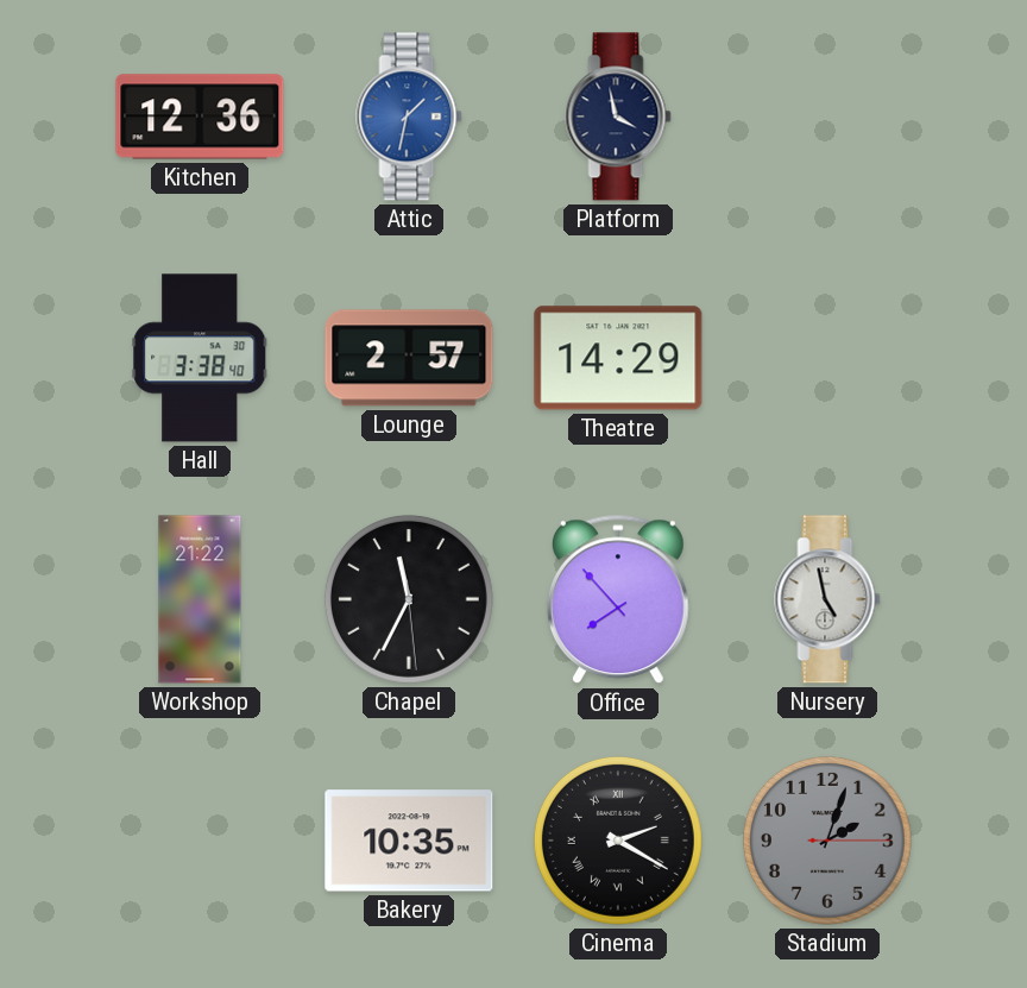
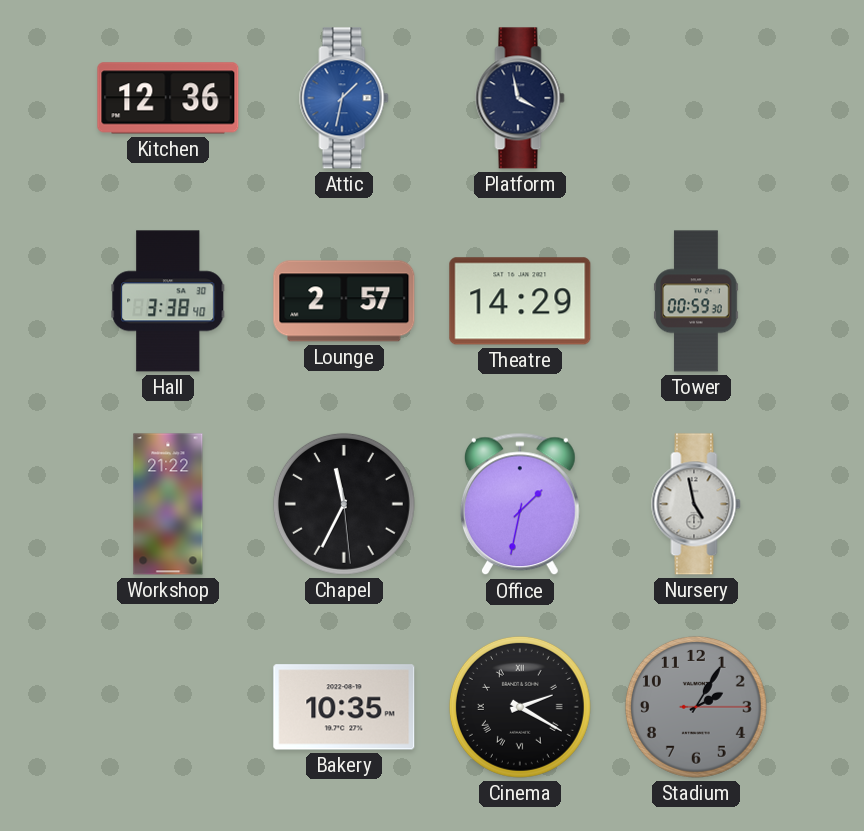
Tower: none -> 00:59 (696, 301)
Office: 7:53 -> 1:32 (520, 504)
Stadium: 2:03 -> 2:05 (696, 707)
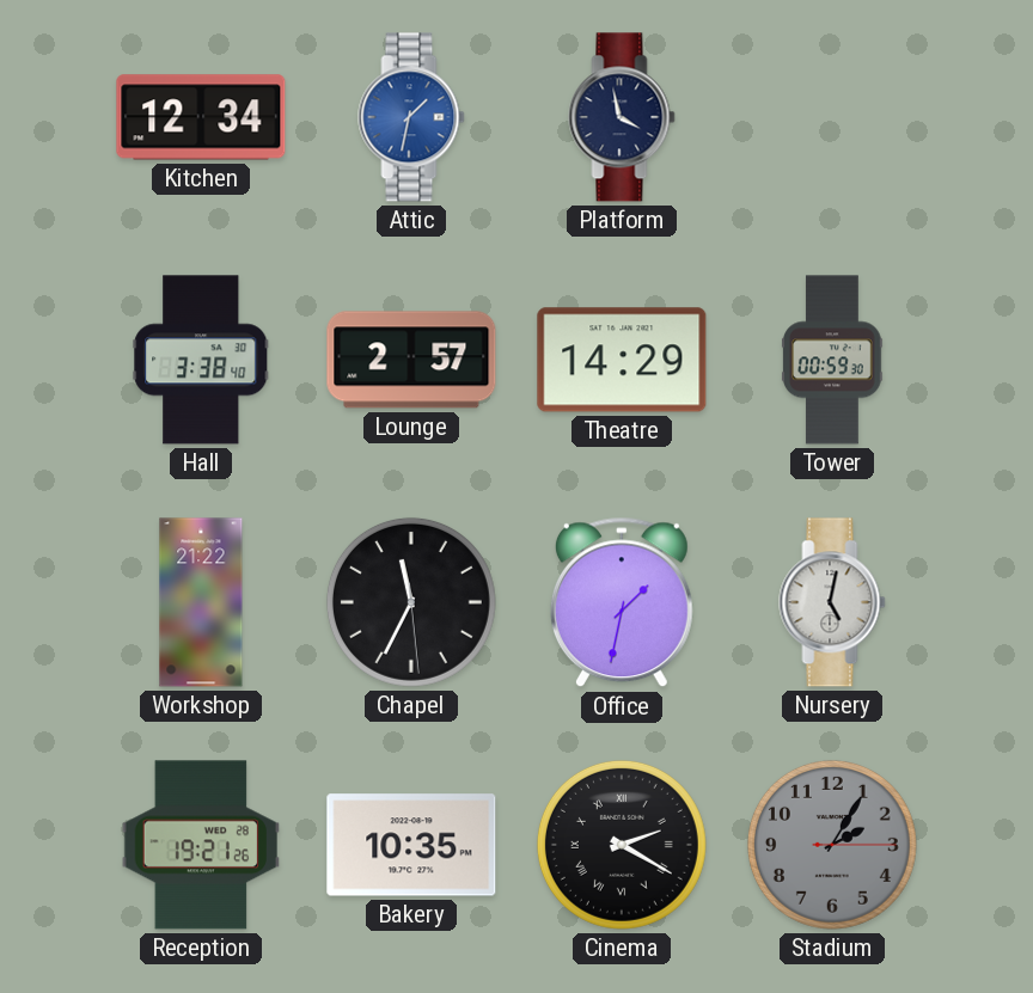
Kitchen: 12:36 -> 12:34 (201, 117)
Nursery: 4:58 -> 5:02 (832, 602)
Reception: none -> 19:21 (200, 845)
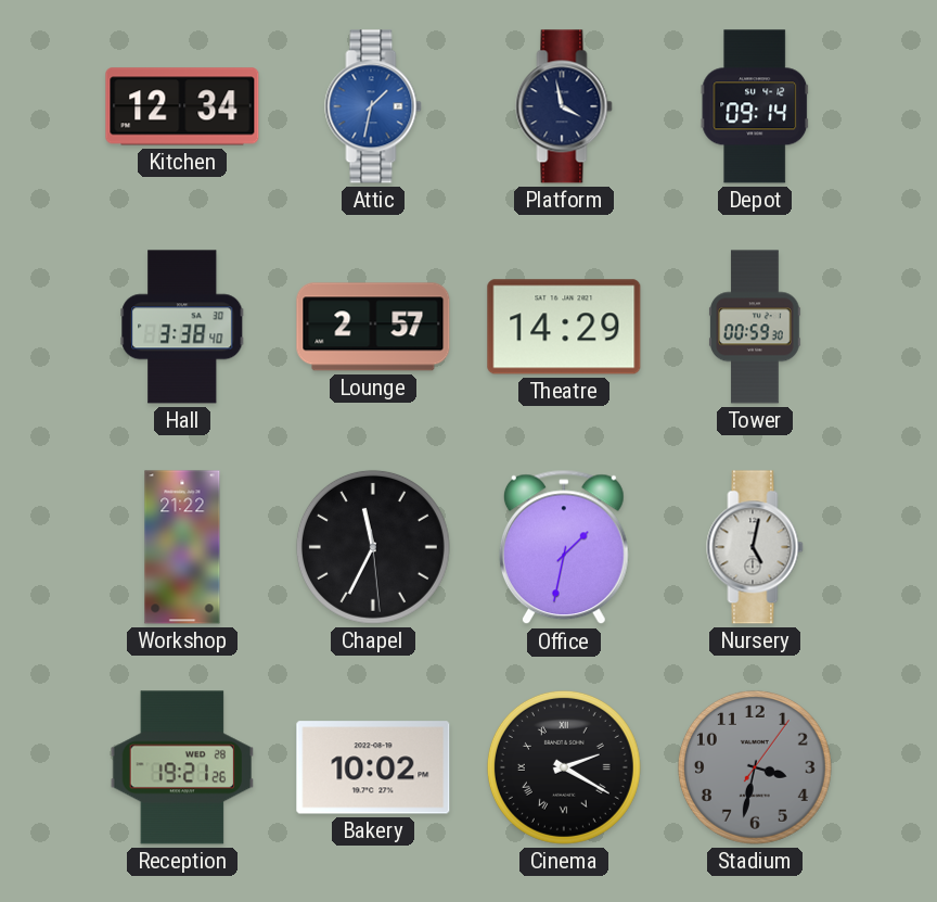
Depot: none -> 09:14 (755, 106)
Bakery: 10:35 -> 10:02 (373, 767)
Stadium: 2:05 -> 3:32 (755, 767)
